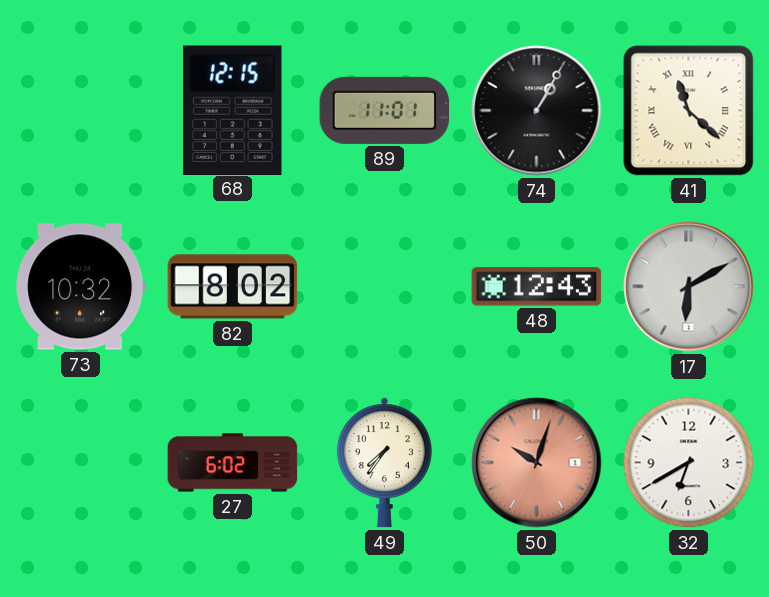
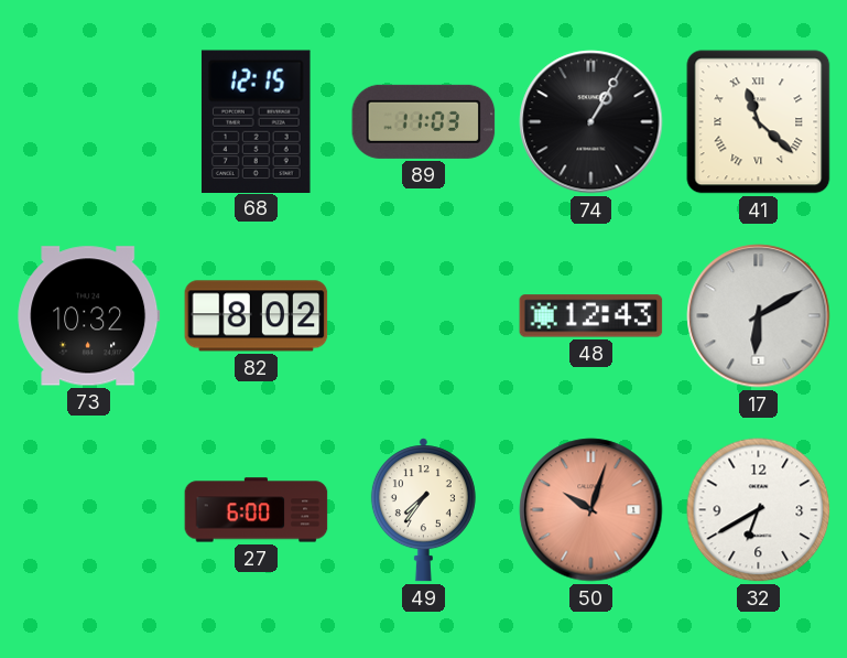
89: 11:01 -> 11:03 (424, 121)
27: 6:02 -> 6:00 (257, 510)
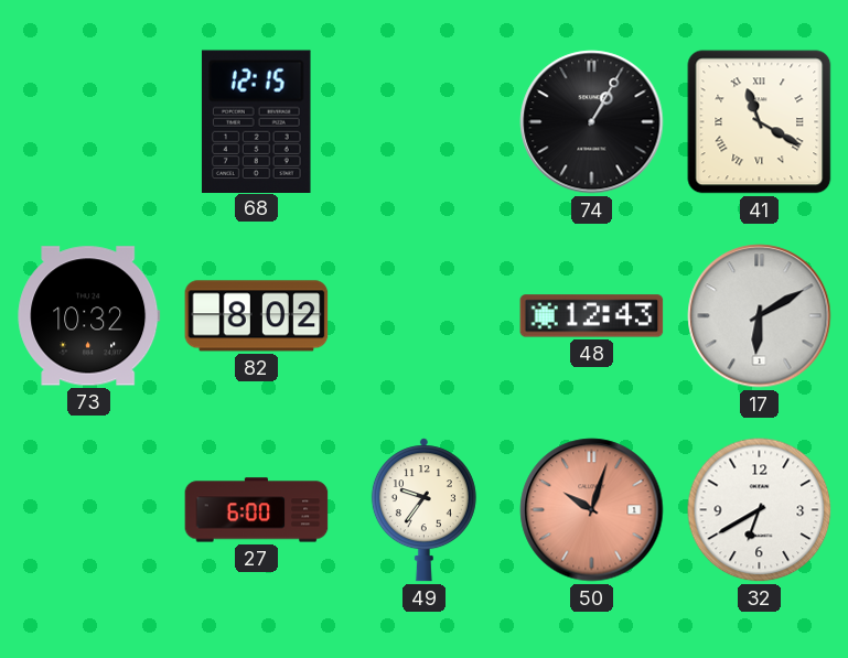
89: 11:03 -> none (424, 121)
41: 11:22 -> 11:20 (760, 122)
49: 7:36 -> 9:36 (423, 510)
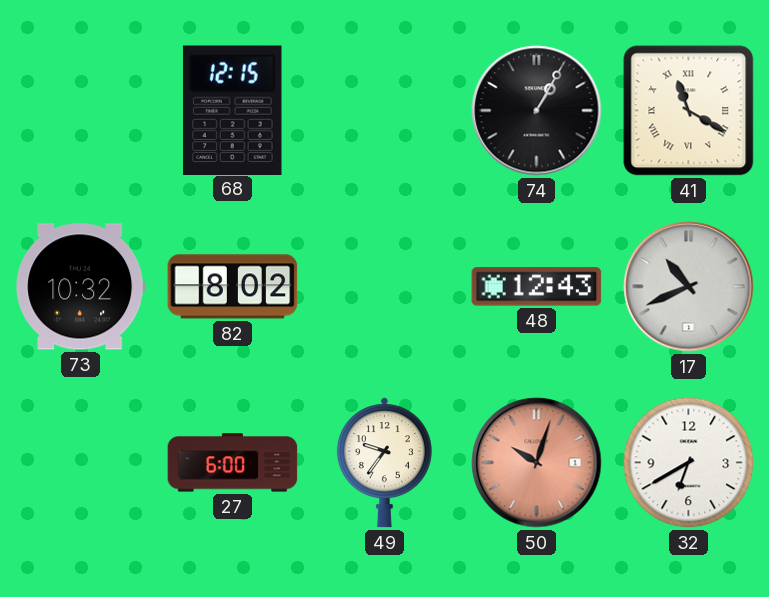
17: 6:10 -> 10:41 (689, 287)
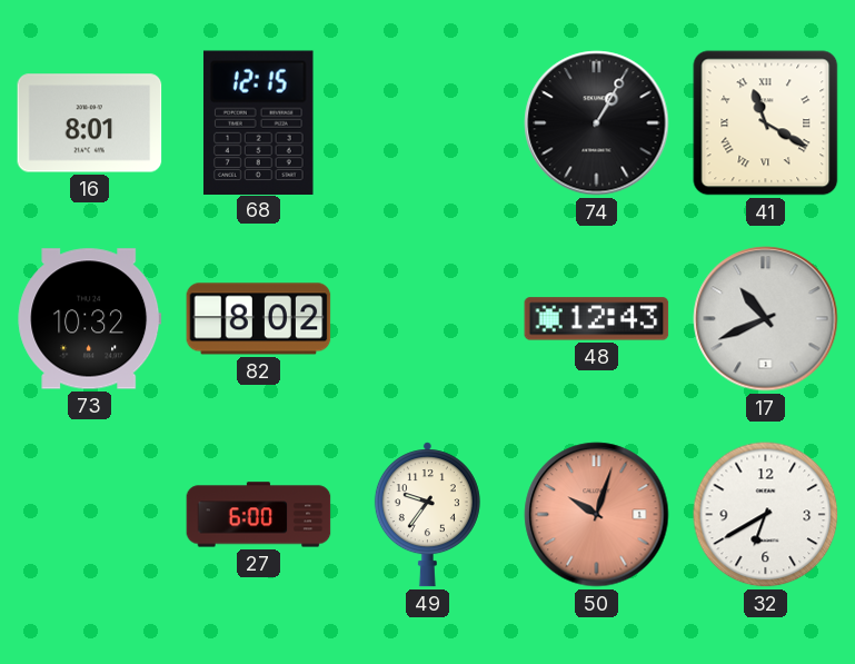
16: none -> 8:01 (90, 123)
